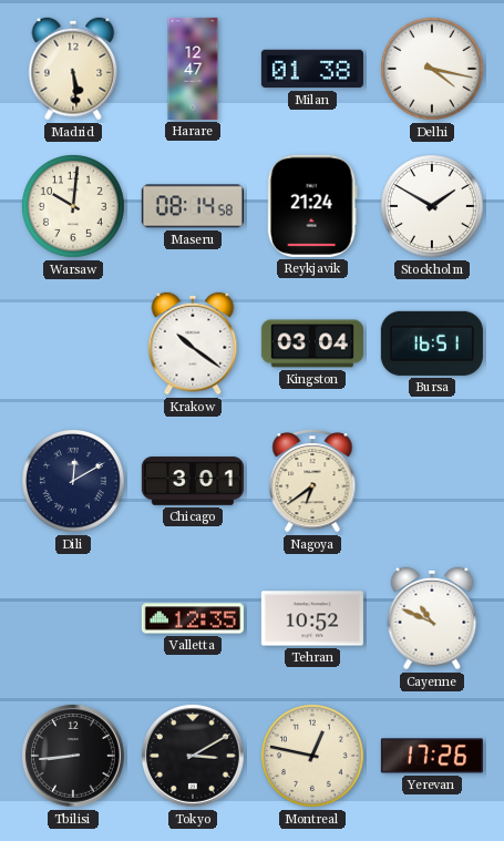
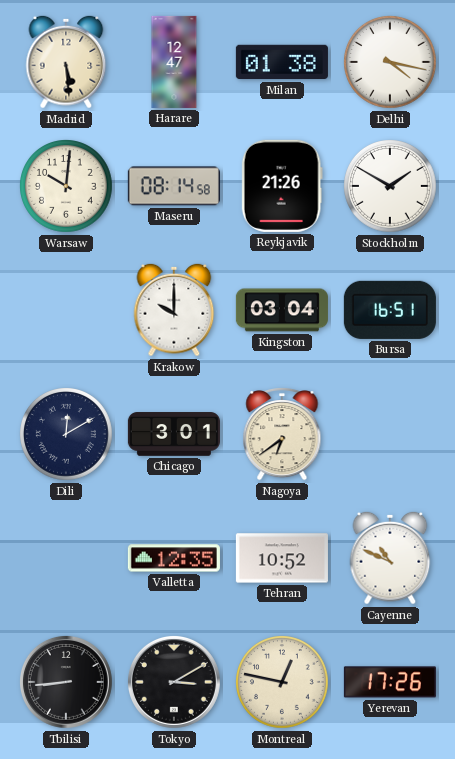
Reykjavik: 21:24 -> 21:26 (282, 186)
Krakow: 10:21 -> 10:00 (174, 310)
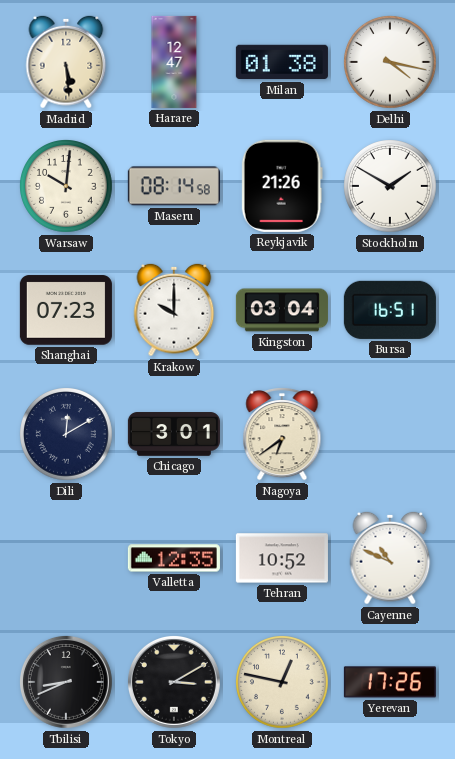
Shanghai: none -> 07:23 (66, 310)
Tbilisi: 8:44 -> 8:41 (66, 682)
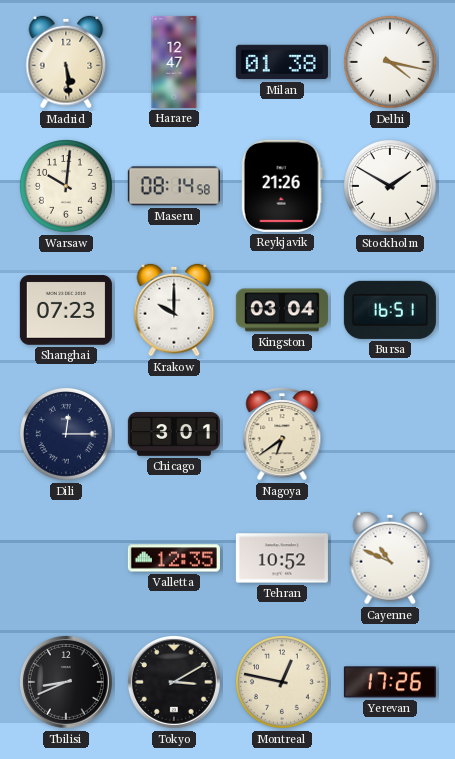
Dili: 12:10 -> 12:15 (67, 435)
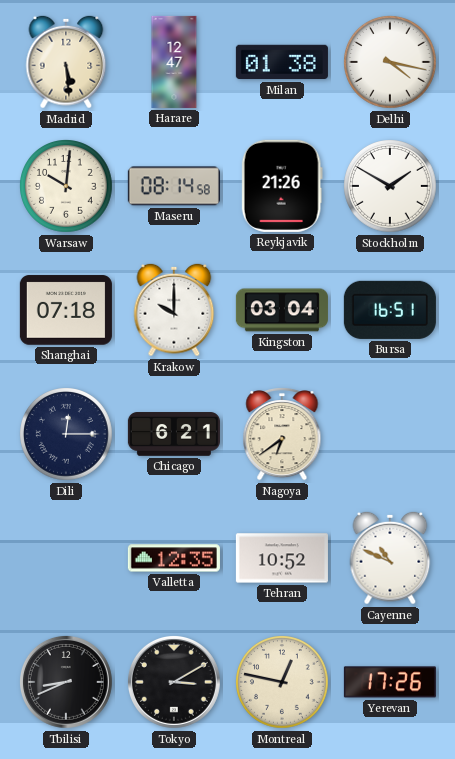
Shanghai: 07:23 -> 07:18 (66, 310)
Chicago: 3:01 -> 6:21 (174, 434)
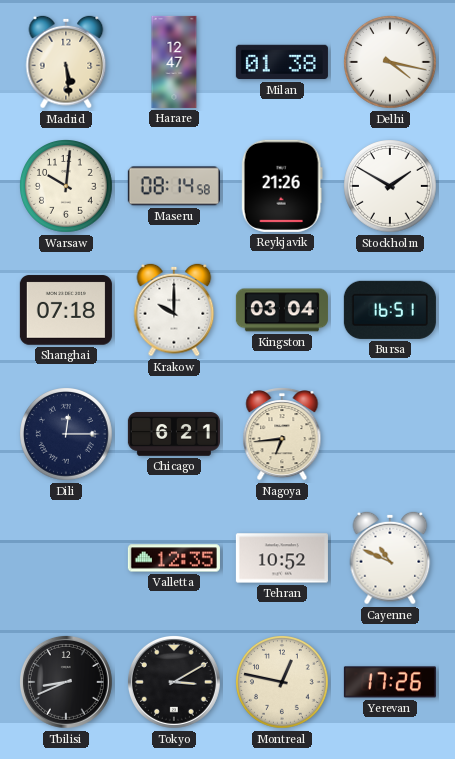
Nagoya: 6:39 -> 6:44 (282, 435)
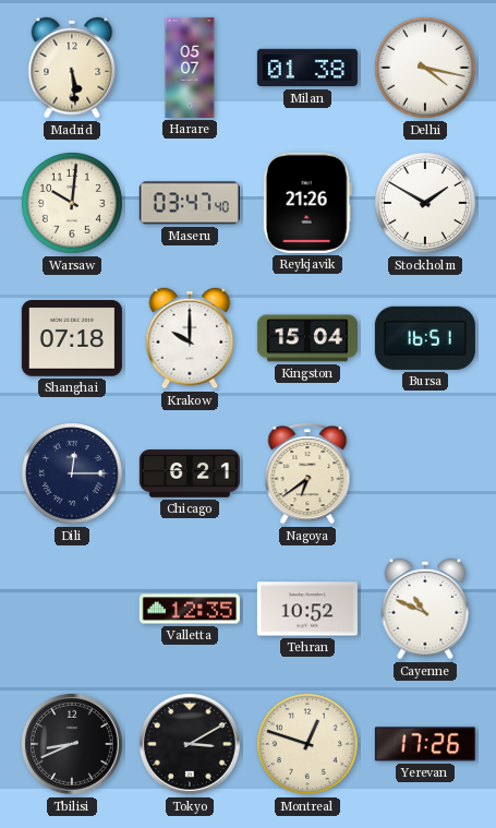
Harare: 12:47 -> 05:07 (190, 68)
Maseru: 08:14 -> 03:47 (190, 203)
Kingston: 03:04 -> 15:04 (307, 338)
Nagoya: 6:44 -> 6:39 (307, 475)
Montreal: 12:47 -> 12:48 (309, 745)
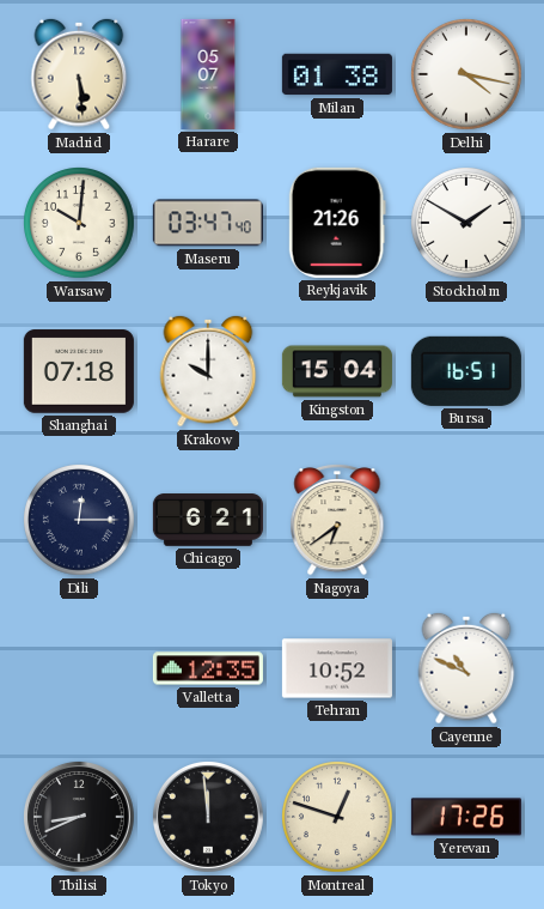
Tokyo: 3:10 -> 11:59 (208, 817)
